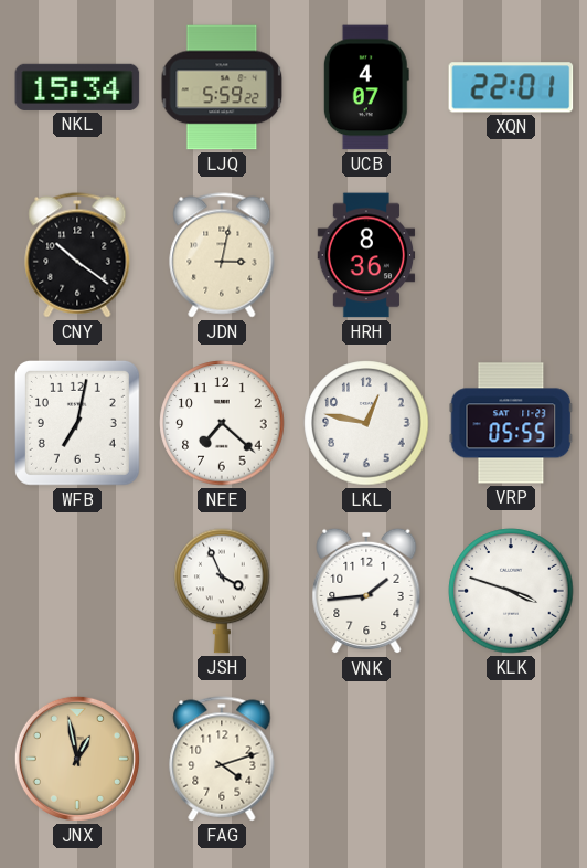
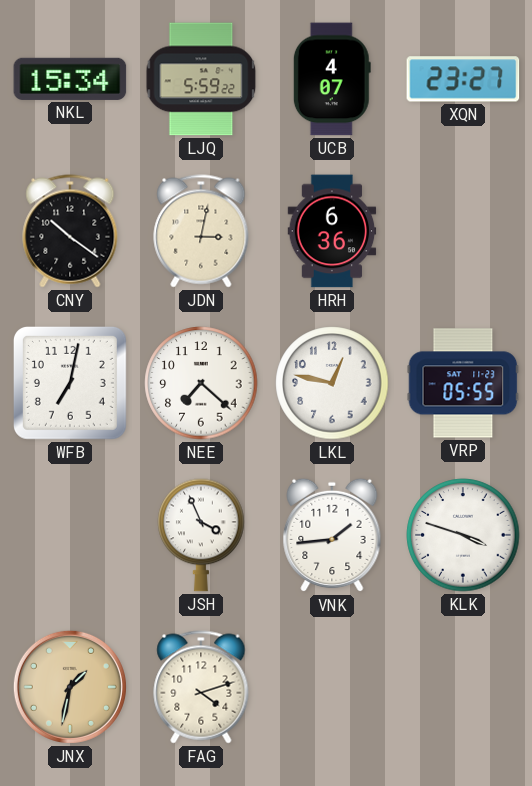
XQN: 22:01 -> 23:27 (463, 79)
HRH: 8:36 -> 6:36 (332, 231)
JNX: 12:58 -> 1:32 (70, 687)
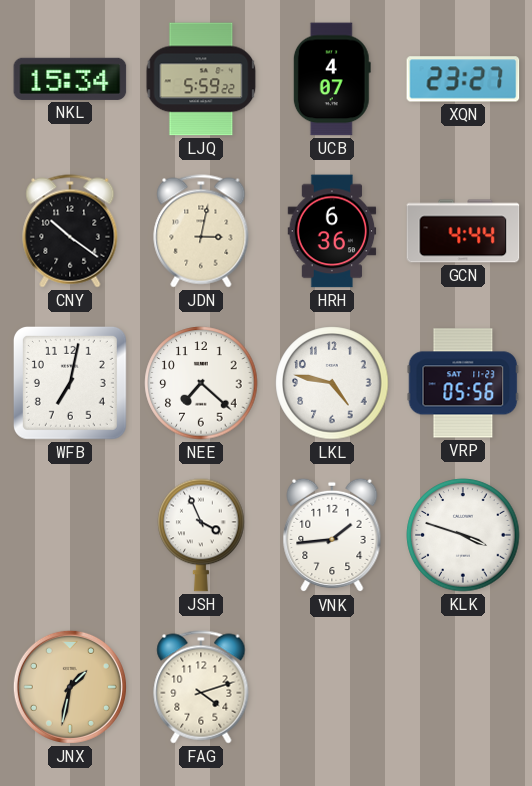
GCN: none -> 4:44 (463, 231)
LKL: 12:47 -> 4:47 (332, 383)
VRP: 05:55 -> 05:56 (463, 383)
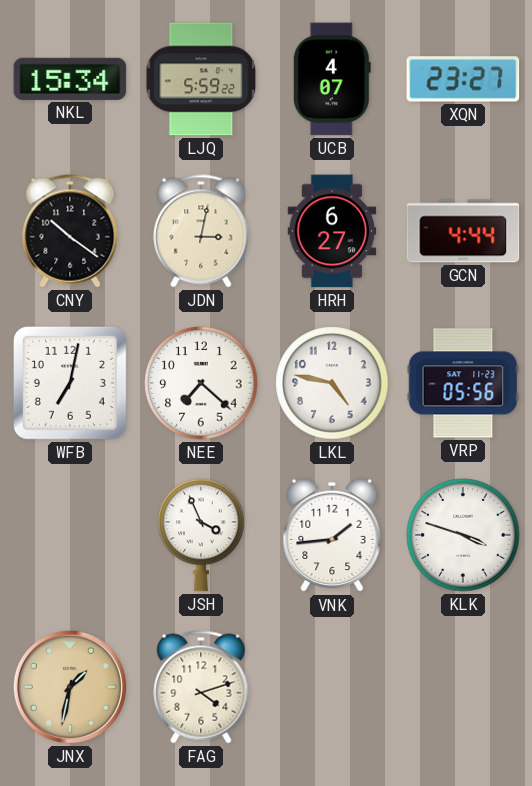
HRH: 6:36 -> 6:27 (332, 231)
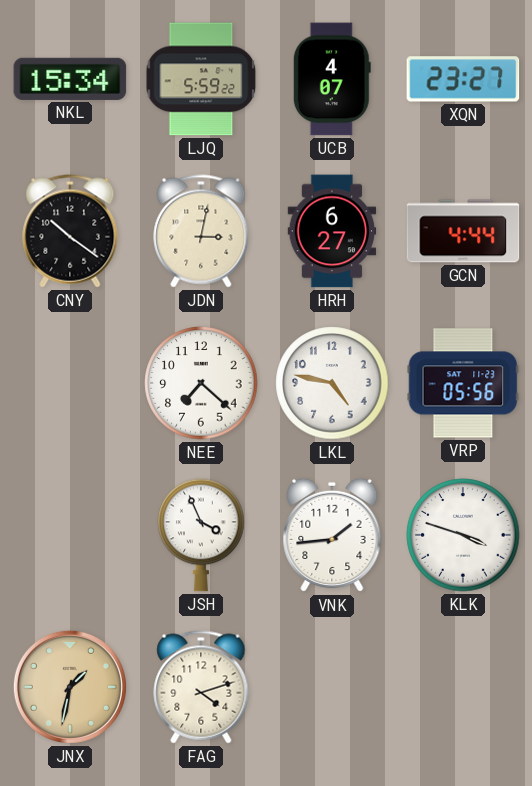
WFB: 7:02 -> none (70, 383)
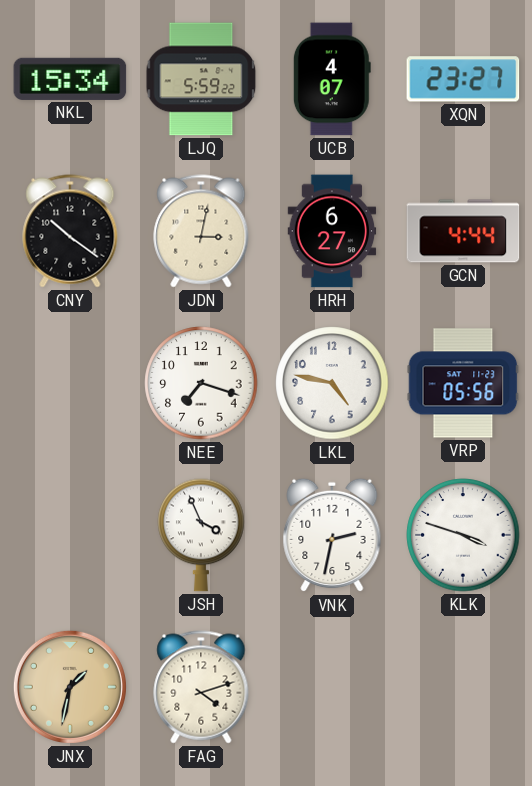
NEE: 7:22 -> 7:18 (201, 383)
VNK: 1:44 -> 2:32 (332, 535)
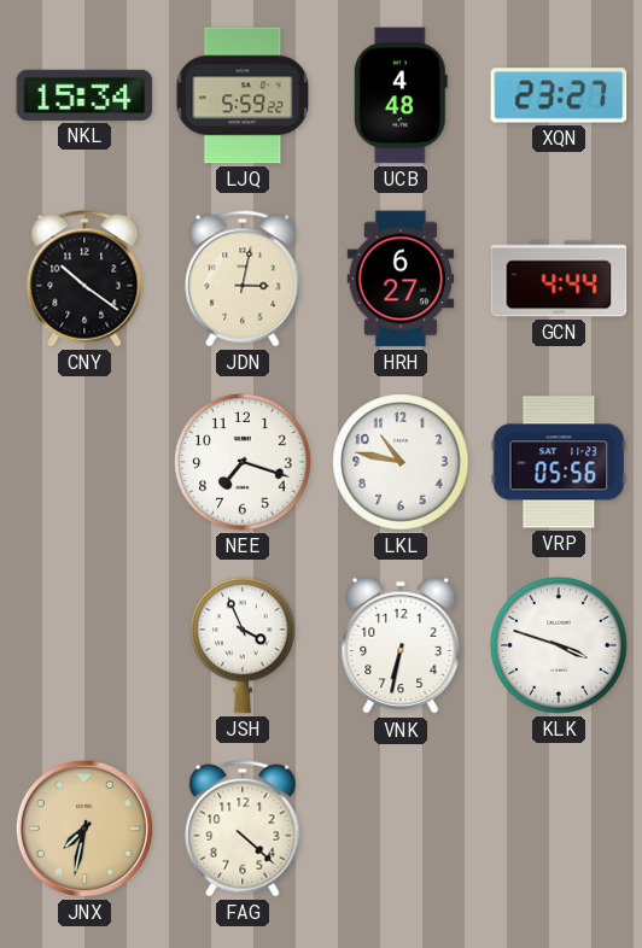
UCB: 4:07 -> 4:48 (401, 95)
LKL: 4:47 -> 10:47 (401, 462)
VNK: 2:32 -> 6:32 (401, 645)
JNX: 1:32 -> 7:32 (84, 829)
FAG: 4:12 -> 4:22 (243, 829)
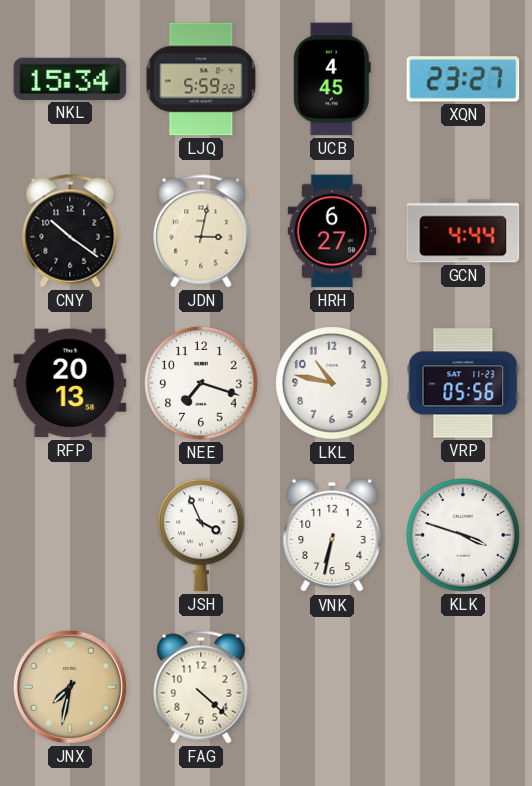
UCB: 4:48 -> 4:45 (332, 79)
RFP: none -> 20:13 (70, 383)
